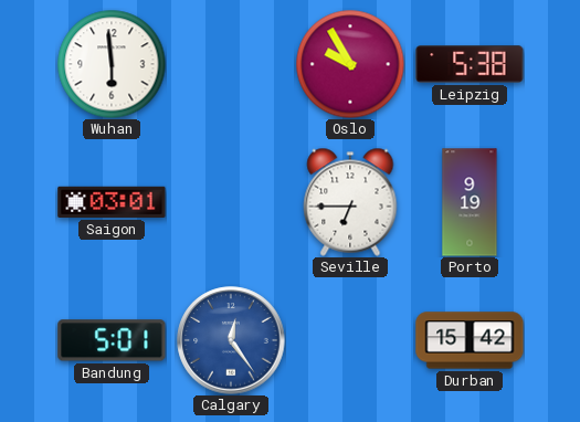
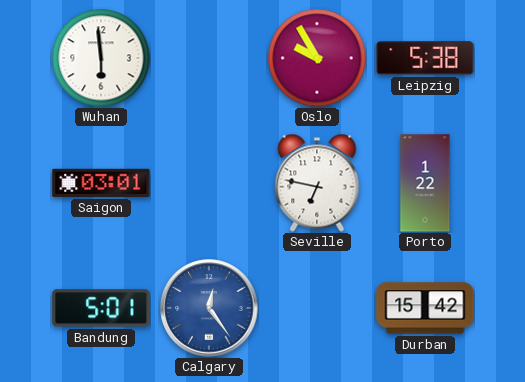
Seville: 6:45 -> 6:47 (317, 183)
Porto: 9:19 -> 1:22 (425, 183)
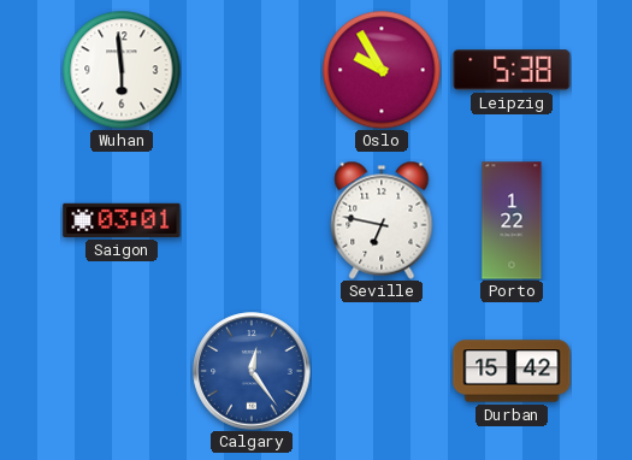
Bandung: 5:01 -> none (101, 308)
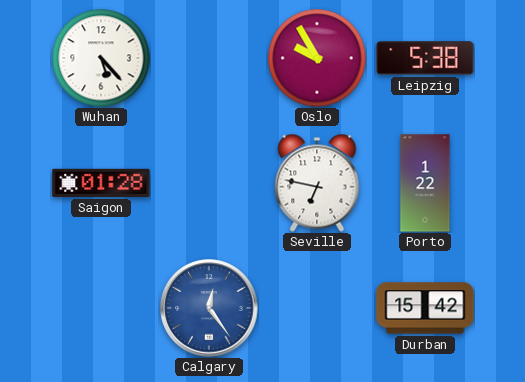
Wuhan: 5:59 -> 5:23 (101, 58)
Saigon: 03:01 -> 01:28 (101, 183)
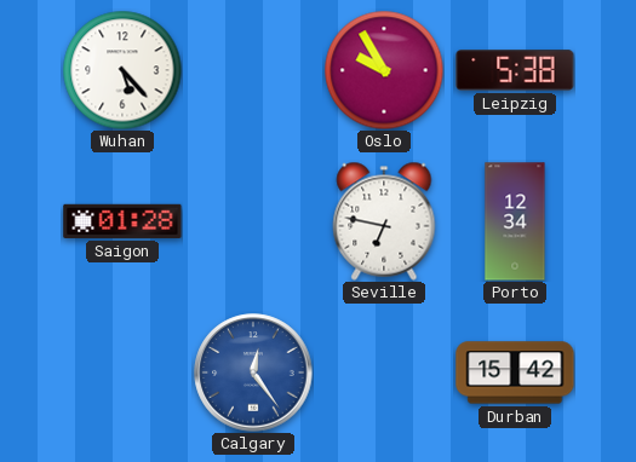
Porto: 1:22 -> 12:34 (515, 221)
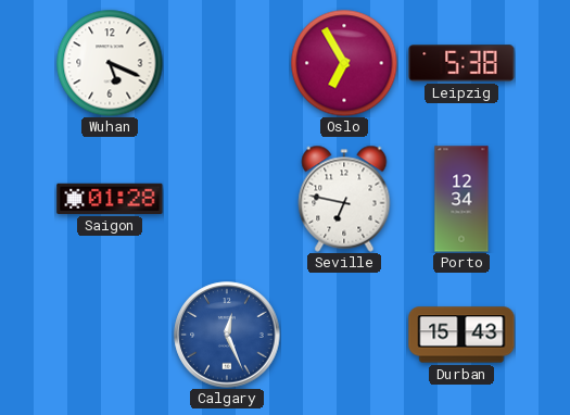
Wuhan: 5:23 -> 5:19 (110, 63)
Oslo: 9:55 -> 6:55 (344, 63)
Calgary: 12:24 -> 12:26 (227, 335)
Durban: 15:42 -> 15:43 (461, 335)
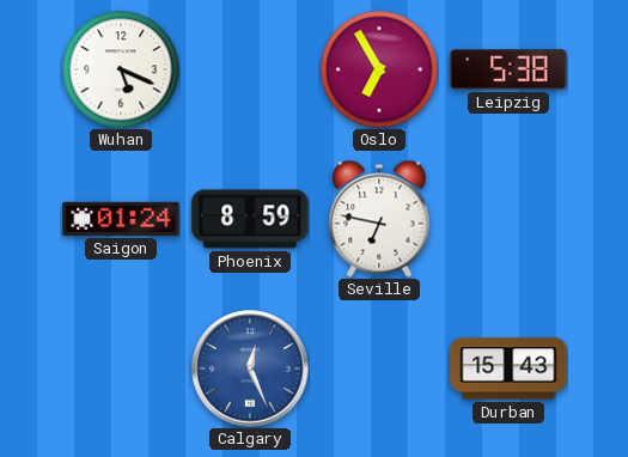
Saigon: 01:28 -> 01:24 (121, 219)
Phoenix: none -> 8:59 (250, 219)
Porto: 12:34 -> none (461, 199)
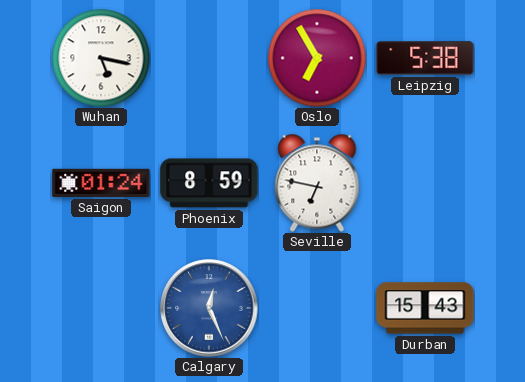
Wuhan: 5:19 -> 5:17 (101, 58)
